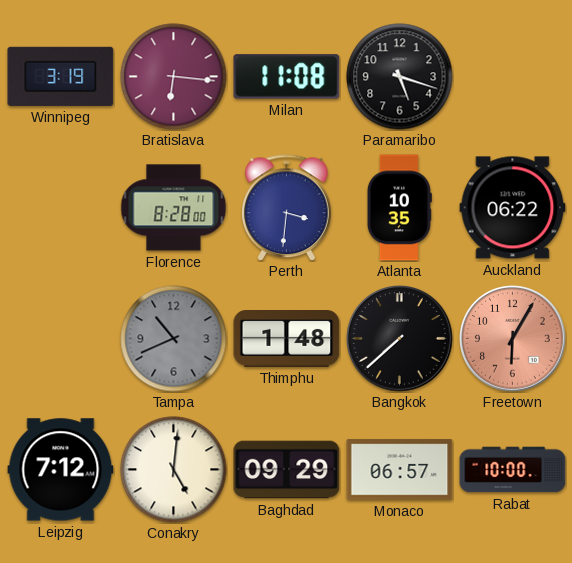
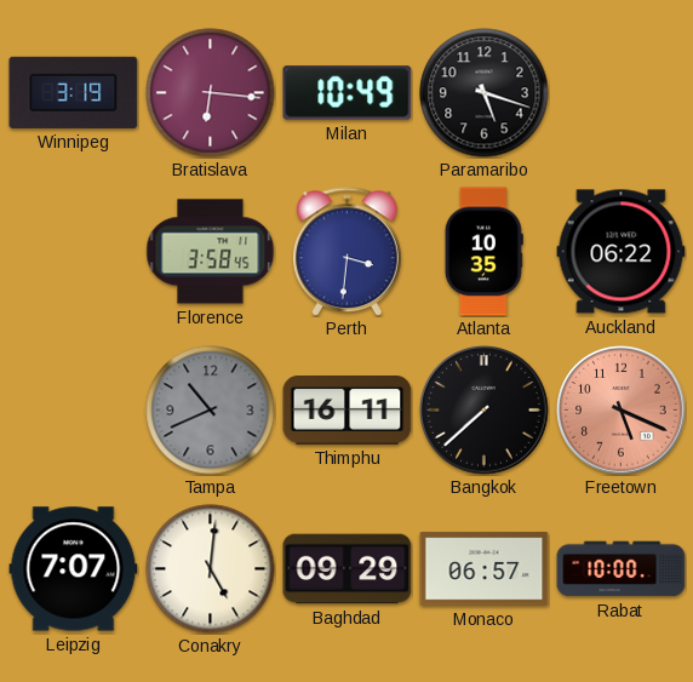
Milan: 11:08 -> 10:49 (348, 93)
Florence: 8:28 -> 3:58 (211, 252)
Thimphu: 1:48 -> 16:11 (348, 411)
Freetown: 6:05 -> 5:19 (622, 411)
Leipzig: 7:12 -> 7:07 (74, 569)
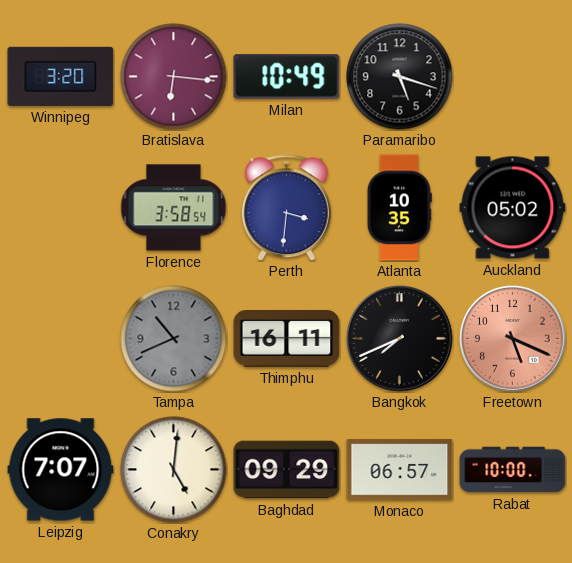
Winnipeg: 3:19 -> 3:20 (61, 76)
Florence: 3:58:45 -> 3:58:54 (174, 208)
Auckland: 06:22 -> 05:02 (513, 208)
Bangkok: 7:38 -> 7:41 (400, 339)
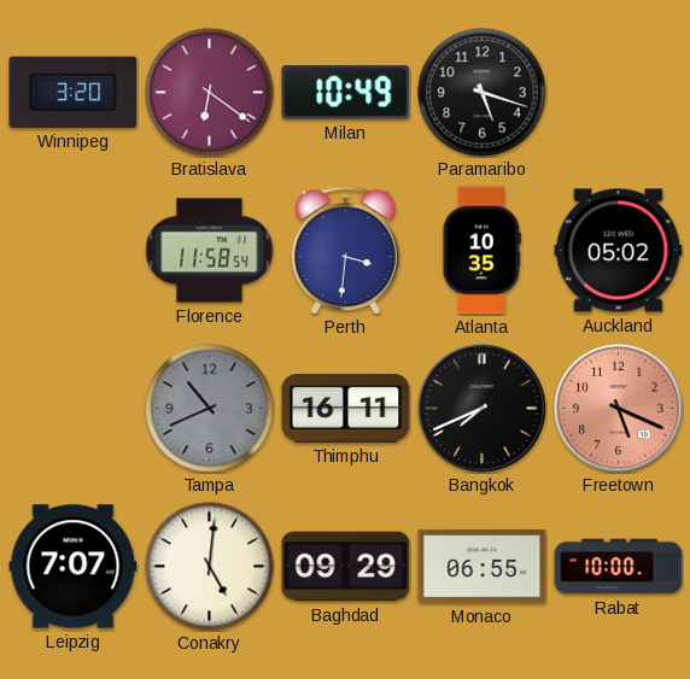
Bratislava: 6:16 -> 6:21 (210, 93)
Florence: 3:58 -> 11:58 (210, 251)
Monaco: 06:57 -> 06:55 (483, 567)
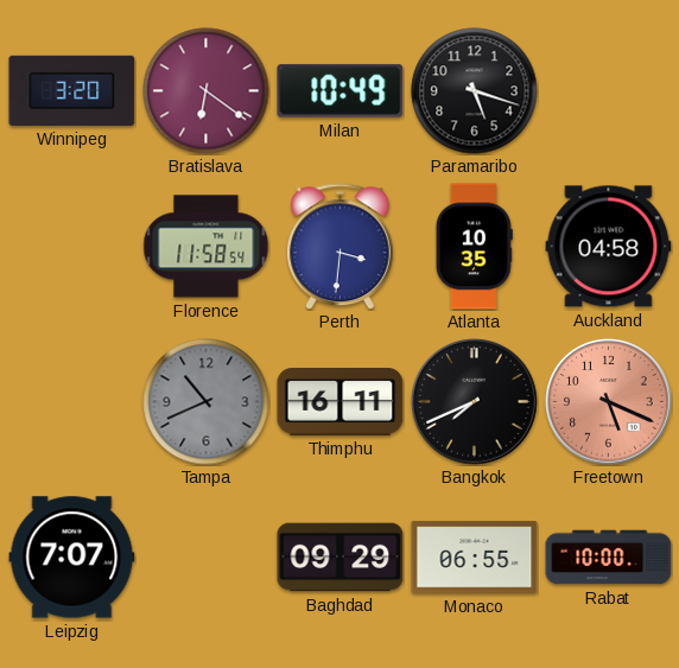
Auckland: 05:02 -> 04:58 (609, 247)
Conakry: 5:01 -> none (210, 567)
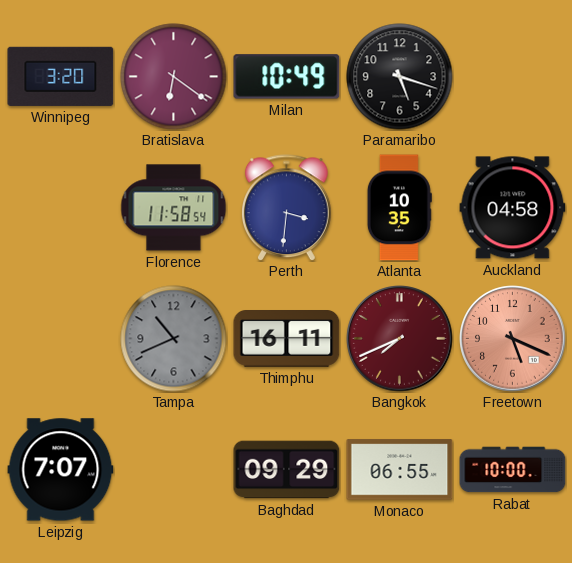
Bangkok dial: black -> burgundy (400, 339)
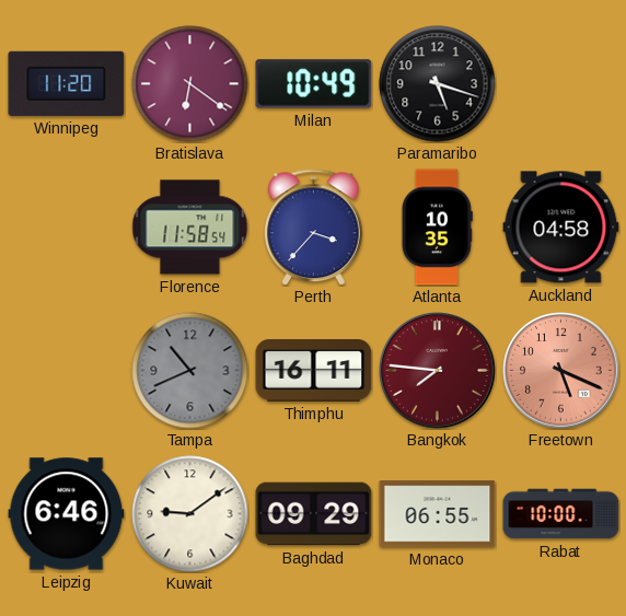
Winnipeg: 3:20 -> 11:20 (67, 83)
Perth: 3:31 -> 3:37 (314, 228)
Bangkok: 7:41 -> 7:46 (438, 371)
Leipzig: 7:07 -> 6:46 (67, 514)
Kuwait: none -> 9:09 (190, 514)
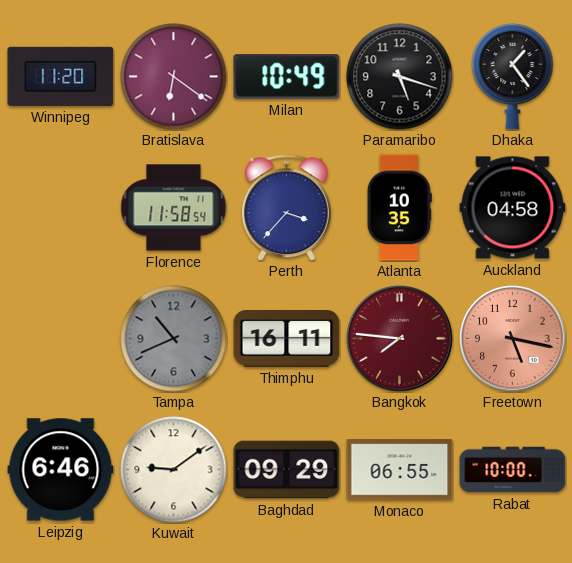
Dhaka: none -> 1:24 (513, 76)
Freetown: 5:19 -> 5:17 (513, 339)
